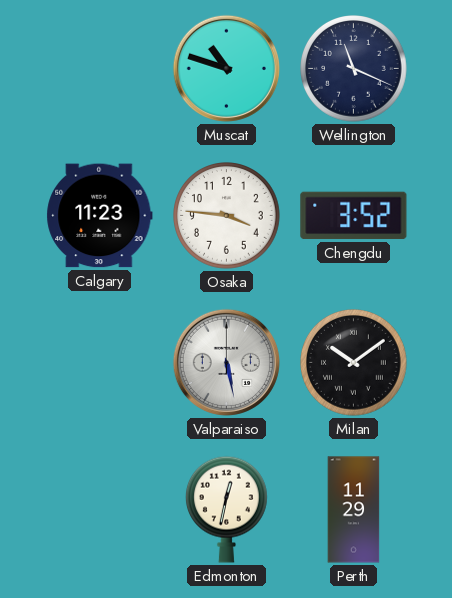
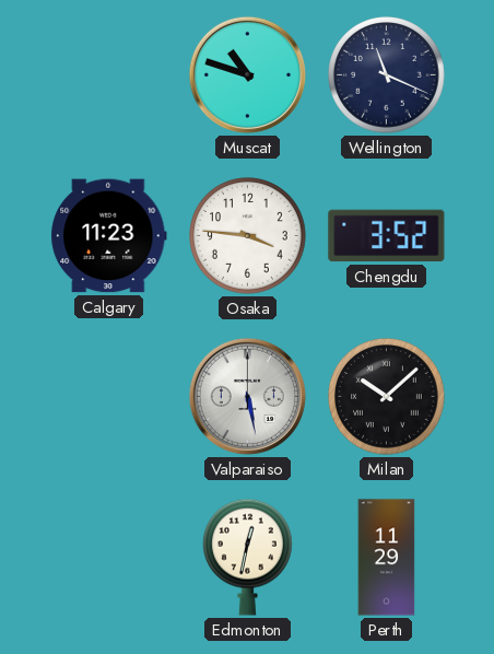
Milan: 10:09 -> 10:08 (387, 397)
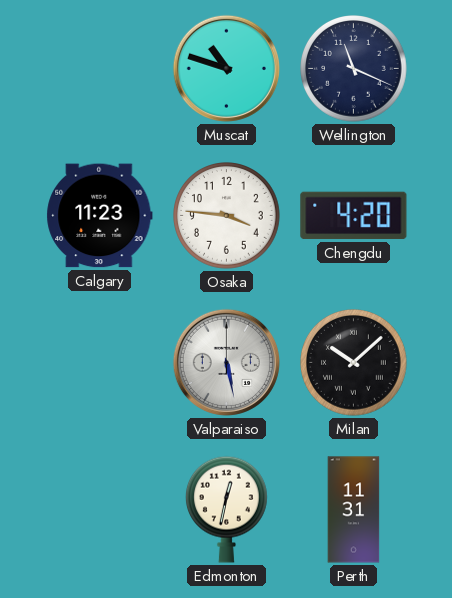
Chengdu: 3:52 -> 4:20 (354, 216)
Perth: 11:29 -> 11:31 (354, 510)
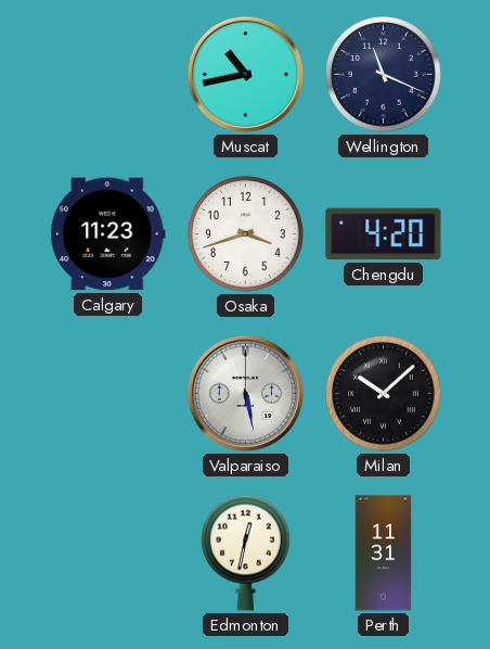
Muscat: 10:48 -> 10:43 (245, 74)
Osaka: 3:46 -> 3:42 (246, 234)
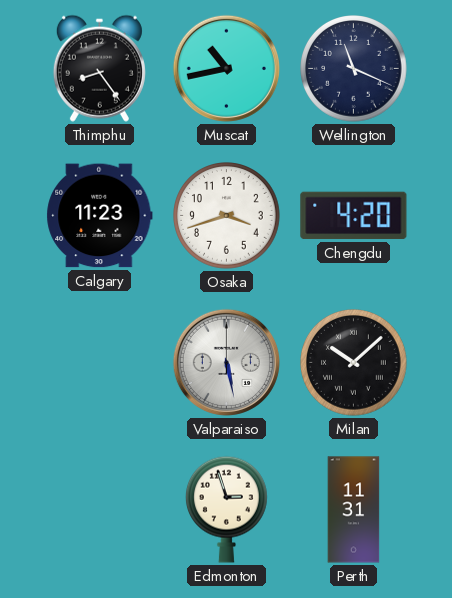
Thimphu: none -> 8:24 (99, 68)
Edmonton: 12:32 -> 2:57 (226, 509)
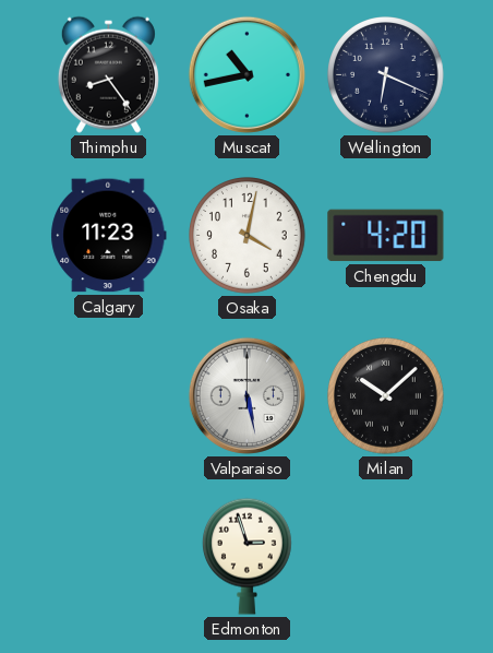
Wellington: 11:19 -> 6:19 (386, 75)
Osaka: 3:42 -> 4:02 (248, 236)
Perth: 11:31 -> none (354, 510)
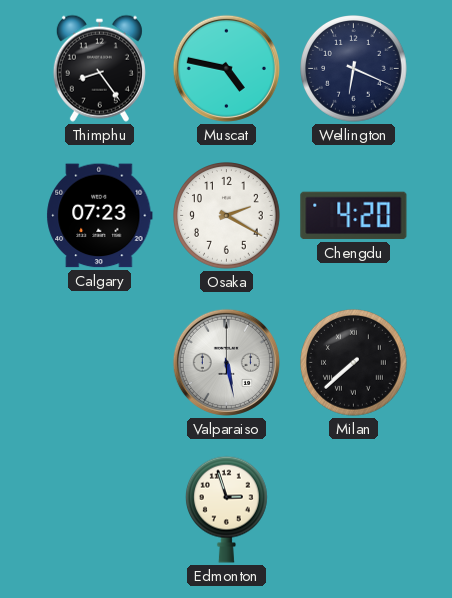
Muscat: 10:43 -> 4:47 (226, 68)
Calgary: 11:23 -> 07:23 (100, 216)
Osaka: 4:02 -> 2:20 (227, 216)
Milan: 10:08 -> 7:38 (354, 363)
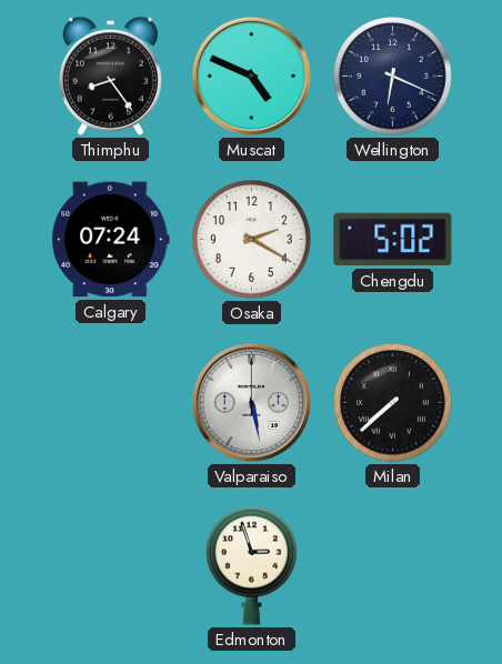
Muscat: 4:47 -> 4:49 (251, 76)
Calgary: 07:23 -> 07:24 (111, 240)
Chengdu: 4:20 -> 5:02 (393, 240)
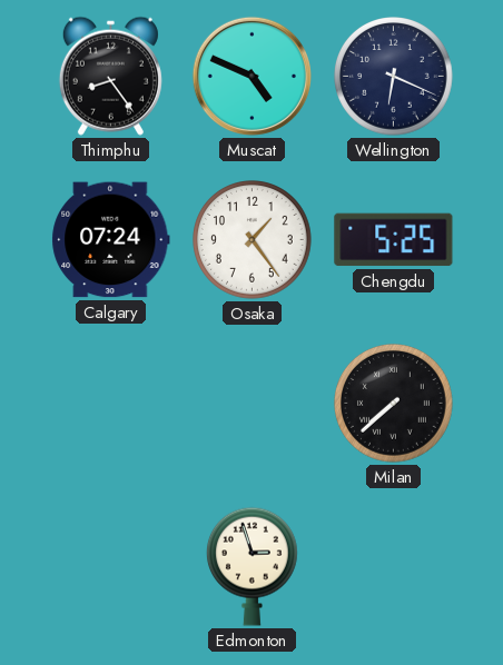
Osaka: 2:20 -> 1:24 (253, 240)
Chengdu: 5:02 -> 5:25 (394, 240)
Valparaiso: 5:28 -> none (251, 402)
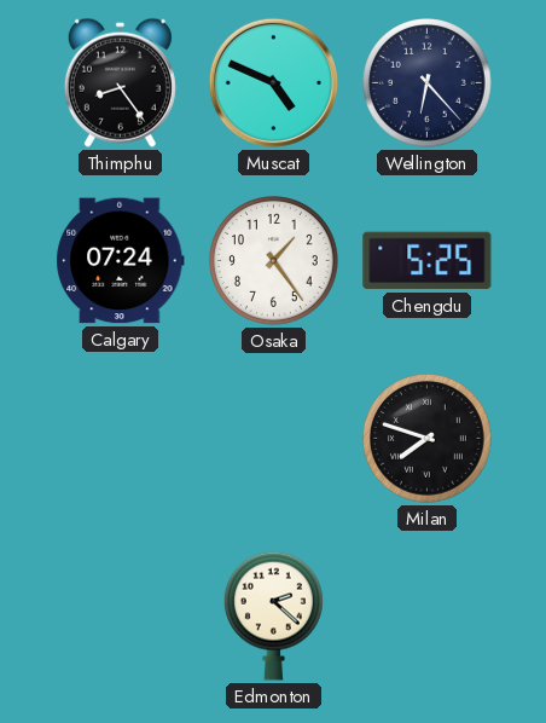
Wellington: 6:19 -> 6:23 (428, 83)
Milan: 7:38 -> 7:48 (428, 439)
Edmonton: 2:57 -> 2:22 (273, 615)
